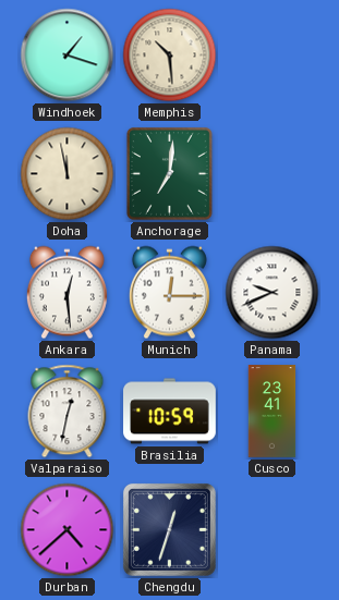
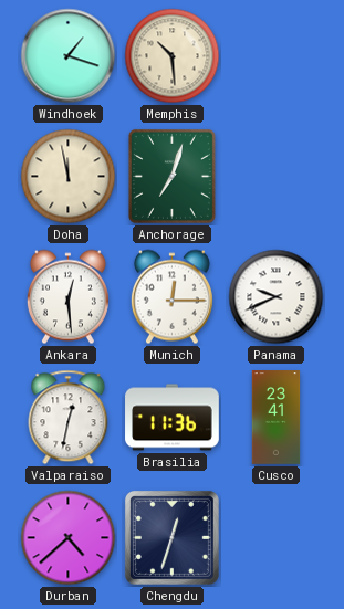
Anchorage: 7:01 -> 7:03 (171, 176)
Brasilia: 10:59 -> 11:36 (173, 418)
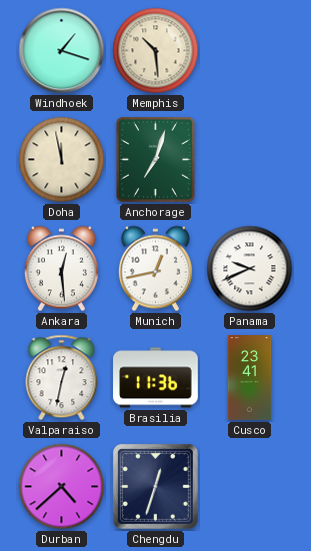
Munich: 12:15 -> 12:43 (155, 269)
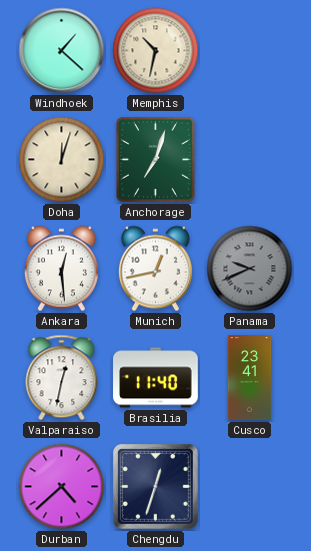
Windhoek: 1:18 -> 1:22 (62, 51)
Memphis: 10:29 -> 10:32 (156, 51)
Doha: 11:58 -> 12:03 (62, 160)
Panama dial: white -> grey (250, 269)
Brasilia: 11:36 -> 11:40 (156, 378)
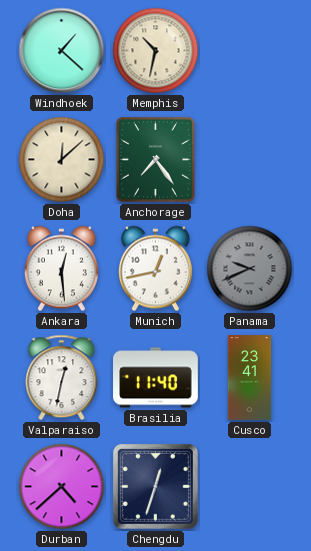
Doha: 12:03 -> 12:08 (62, 160)
Anchorage: 7:03 -> 7:24 (155, 159)
